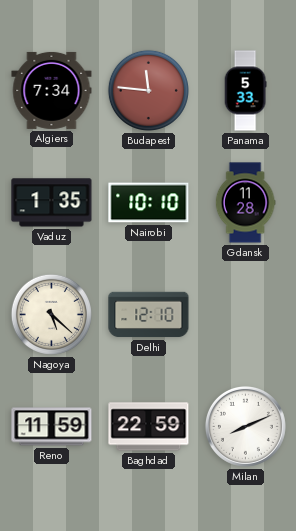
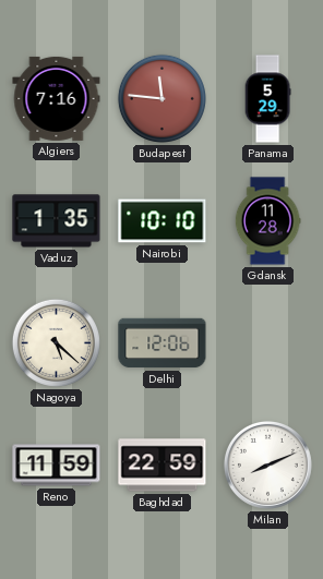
Algiers: 7:34 -> 7:16 (57, 98)
Panama: 5:33 -> 5:29 (267, 99)
Delhi: 12:10 -> 12:06 (163, 343)
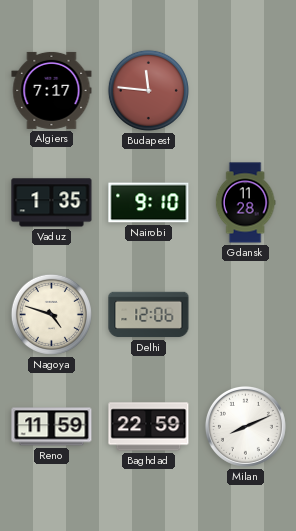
Algiers: 7:16 -> 7:17 (52, 90)
Panama: 5:29 -> none (267, 99)
Nairobi: 10:10 -> 9:10 (149, 203)
Nagoya: 5:22 -> 4:48 (51, 314)
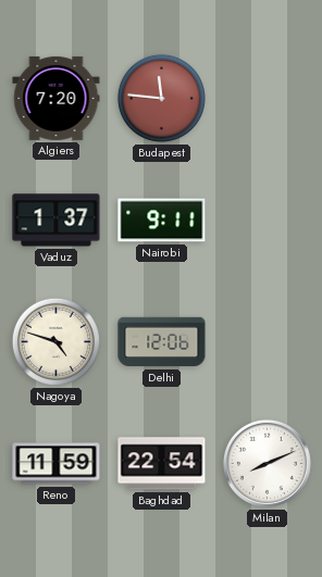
Algiers: 7:17 -> 7:20 (57, 98)
Vaduz: 1:35 -> 1:37 (57, 221)
Nairobi: 9:10 -> 9:11 (162, 221)
Gdansk: 11:28 -> none (245, 203)
Baghdad: 22:59 -> 22:54 (162, 464)
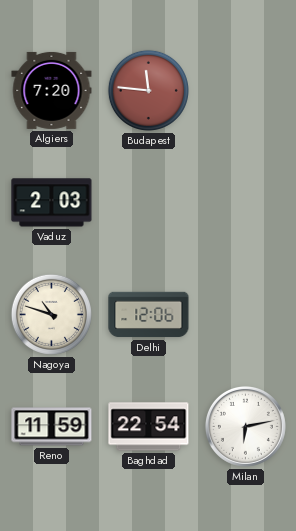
Vaduz: 1:37 -> 2:03 (52, 203)
Nairobi: 9:11 -> none (162, 221)
Nagoya: 4:48 -> 10:48 (51, 314)
Milan: 8:11 -> 6:13 (245, 426)
